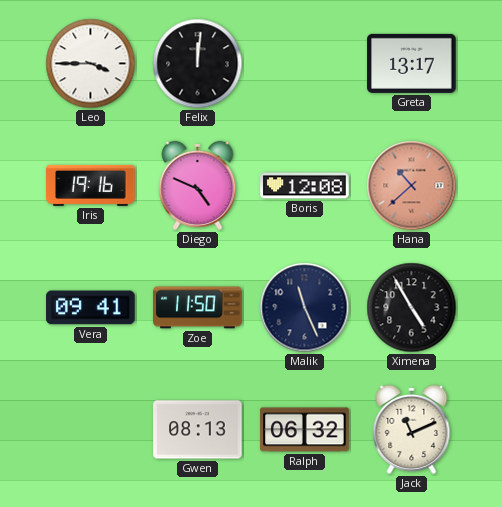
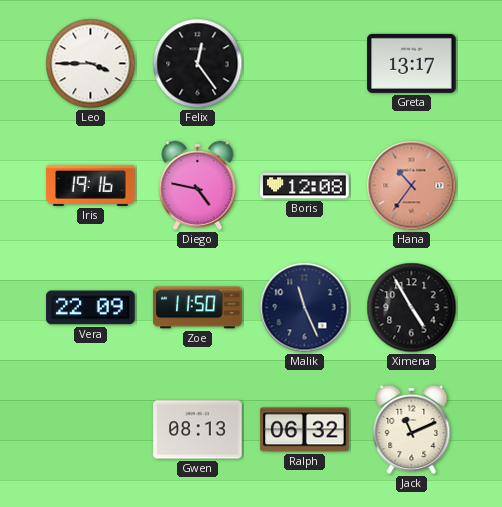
Felix: 12:01 -> 12:24 (198, 64)
Diego: 4:49 -> 4:47 (198, 185)
Hana: 10:38 -> 10:36 (412, 186)
Vera: 09:41 -> 22:09 (91, 308)
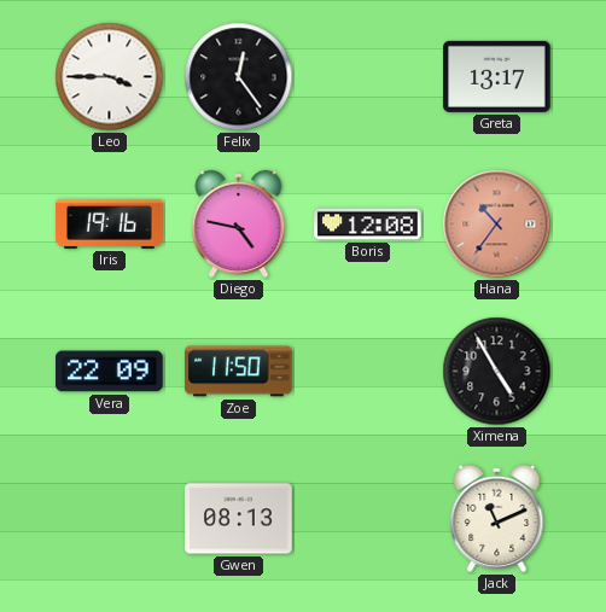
Malik: 11:26 -> none (305, 308)
Ralph: 06:32 -> none (305, 430)
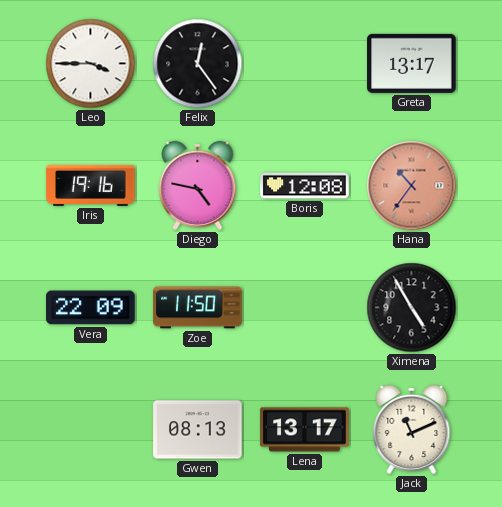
Lena: none -> 13:17 (305, 430)
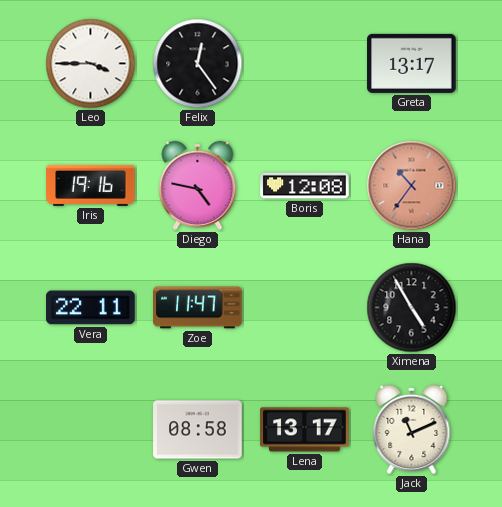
Vera: 22:09 -> 22:11 (91, 308)
Zoe: 11:50 -> 11:47 (198, 308)
Gwen: 08:13 -> 08:58 (198, 430)
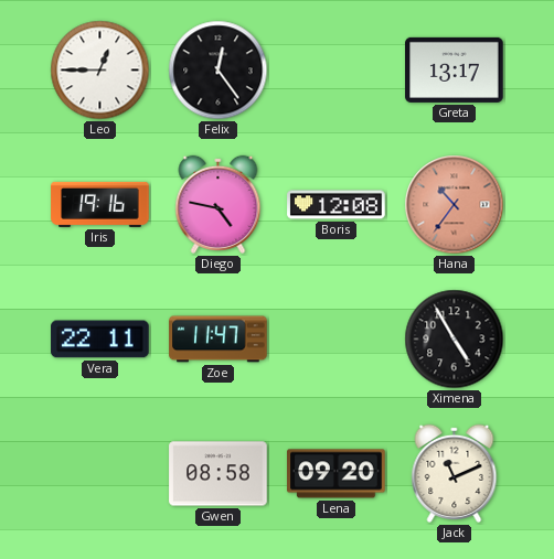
Leo: 3:45 -> 12:45 (100, 71)
Lena: 13:17 -> 09:20 (337, 474)
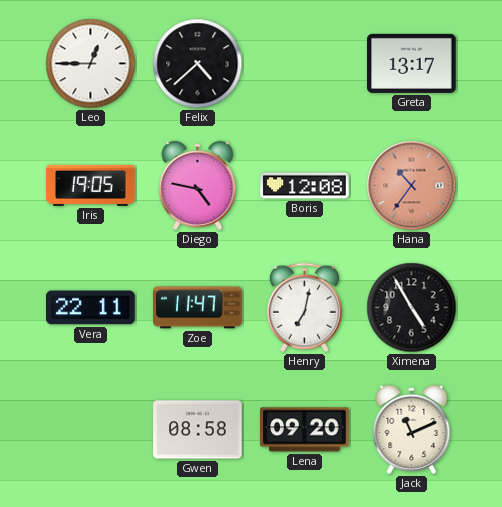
Felix: 12:24 -> 4:38 (198, 64)
Iris: 19:16 -> 19:05 (91, 185)
Henry: none -> 7:02 (304, 308)
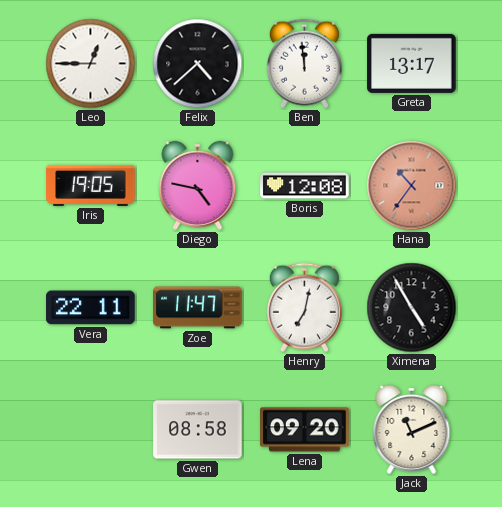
Ben: none -> 11:59 (304, 64)
